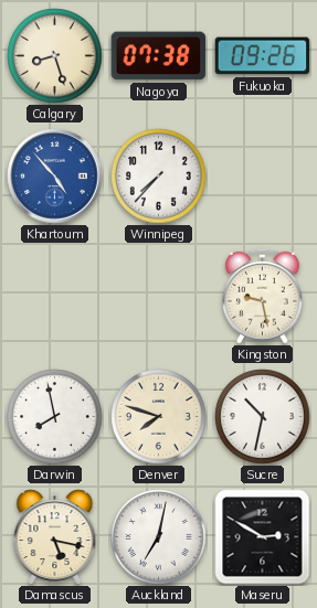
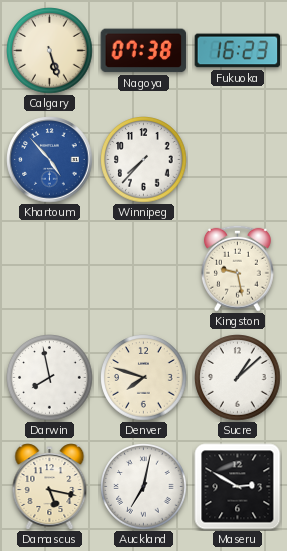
Calgary: 8:27 -> 5:27 (50, 51)
Fukuoka: 09:26 -> 16:23 (238, 51)
Sucre: 10:32 -> 1:08 (238, 378)
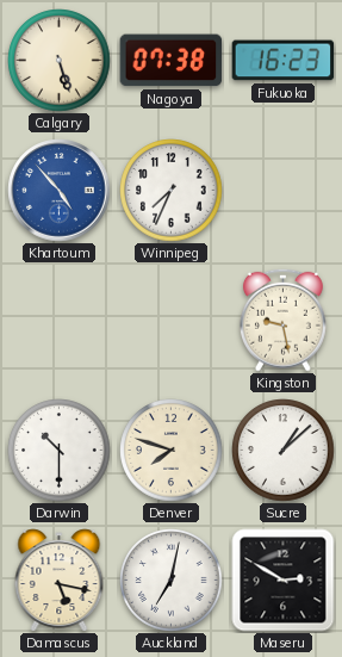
Winnipeg: 7:37 -> 7:34 (172, 191)
Darwin: 7:58 -> 10:30 (60, 451)
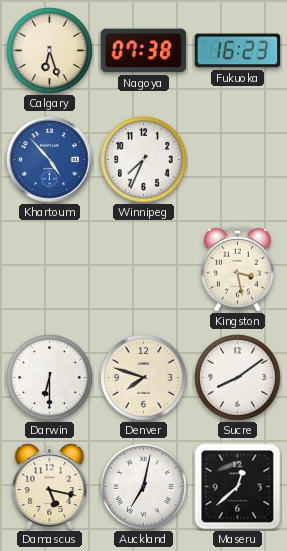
Calgary: 5:27 -> 6:27 (50, 51)
Kingston: 9:28 -> 3:28 (237, 268)
Darwin: 10:30 -> 6:30 (50, 378)
Sucre: 1:08 -> 8:09 (238, 378)
Maseru: 2:50 -> 12:38 (238, 487)
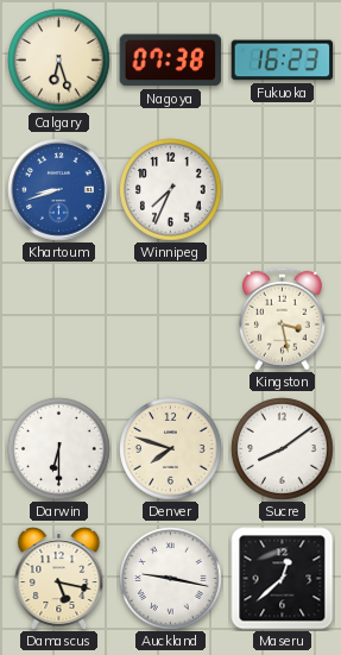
Khartoum: 4:53 -> 8:42 (59, 190)
Auckland: 7:02 -> 9:17 (171, 579)
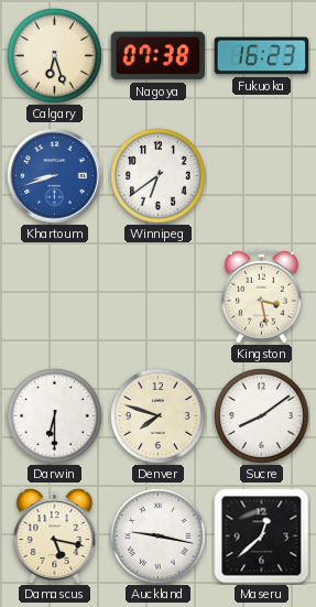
Winnipeg: 7:34 -> 6:39 (159, 176)
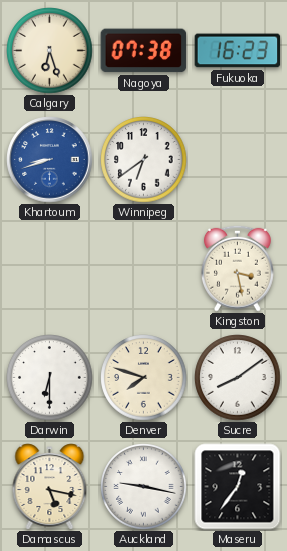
Maseru: 12:38 -> 12:36 (238, 487)
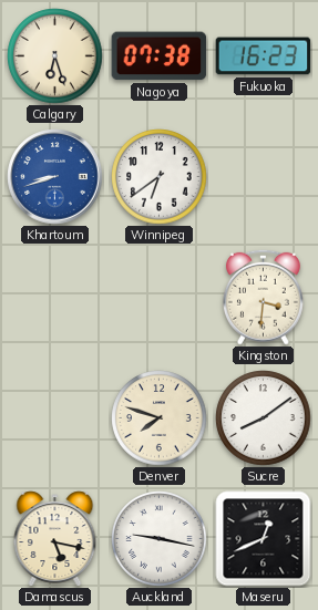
Kingston: 3:28 -> 3:31 (263, 297)
Darwin: 6:30 -> none (50, 378)
Maseru: 12:36 -> 12:41 (264, 539)
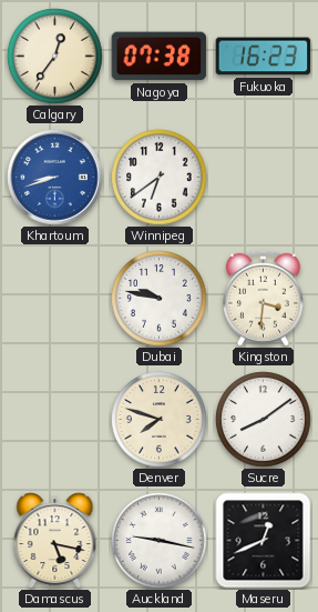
Calgary: 6:27 -> 12:36 (55, 57)
Dubai: none -> 9:47 (160, 299)
